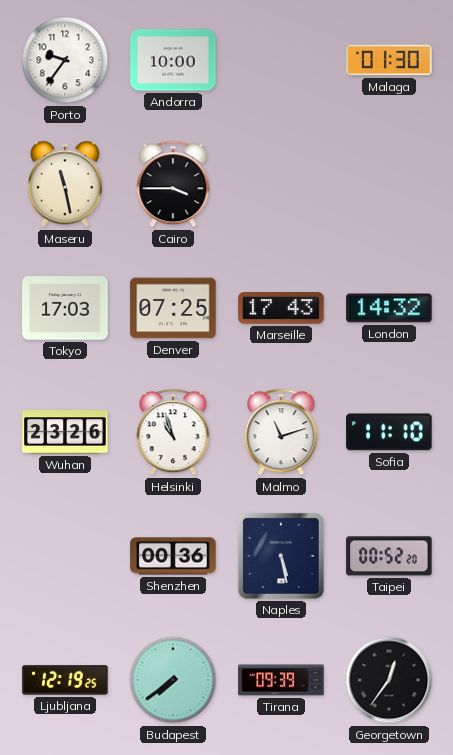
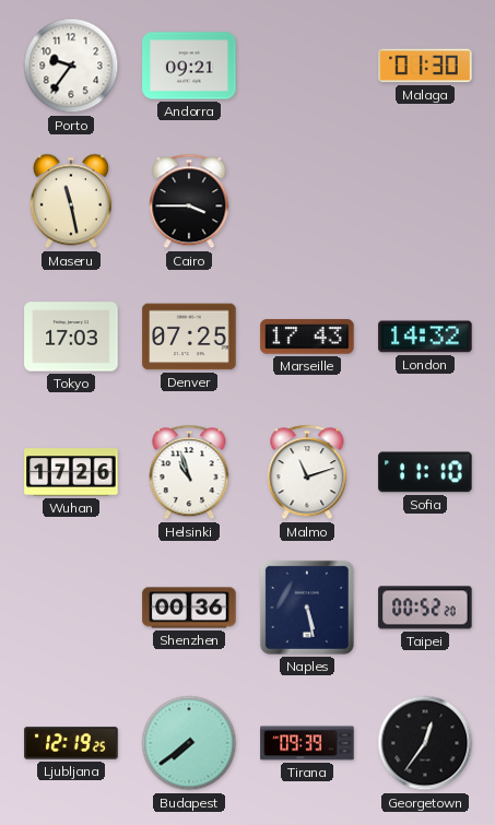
Andorra: 10:00 -> 09:21 (189, 66)
Wuhan: 23:26 -> 17:26 (71, 472)
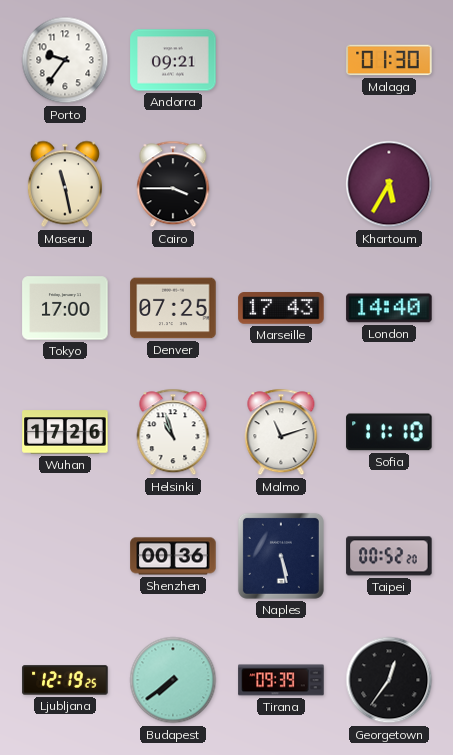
Khartoum: none -> 5:35 (389, 184)
Tokyo: 17:03 -> 17:00 (65, 308)
London: 14:32 -> 14:40 (389, 308)
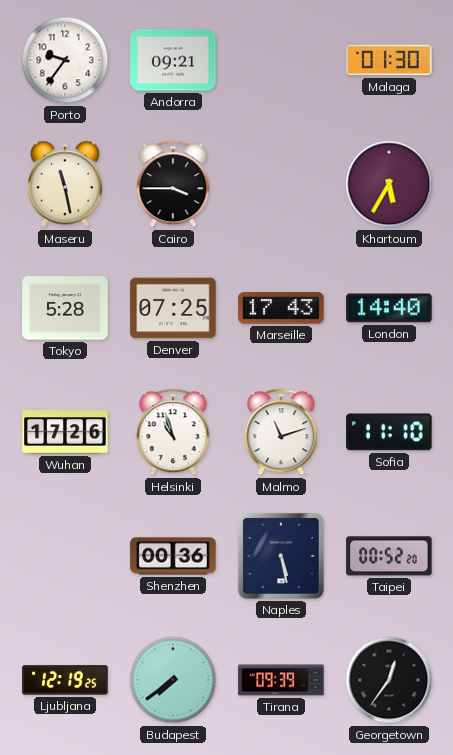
Tokyo: 17:00 -> 5:28 (65, 308)
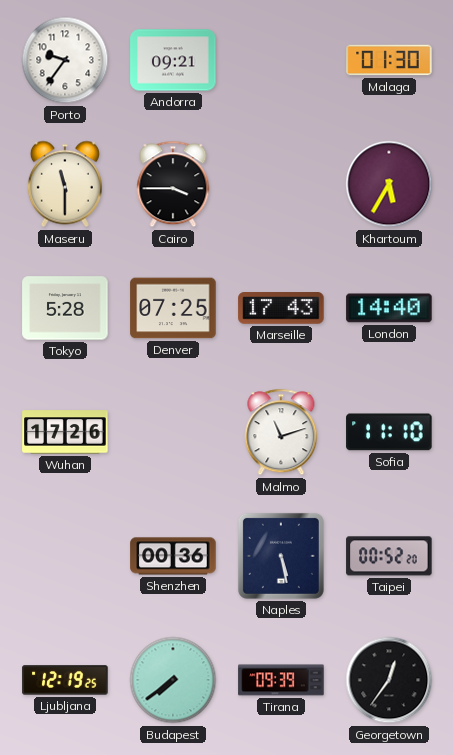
Maseru: 11:28 -> 11:30 (65, 184)
Helsinki: 10:57 -> none (173, 432)
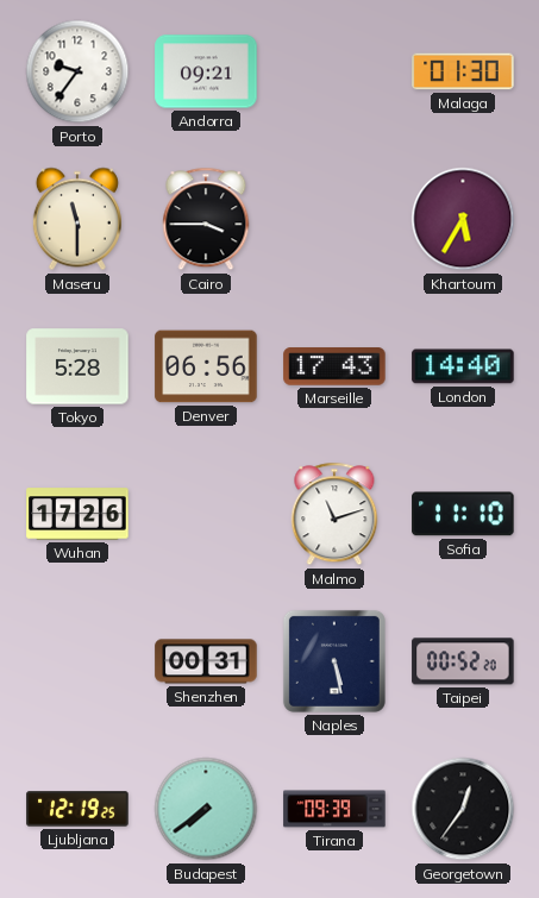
Denver: 07:25 -> 06:56 (206, 366)
Shenzhen: 00:36 -> 00:31 (206, 661)
